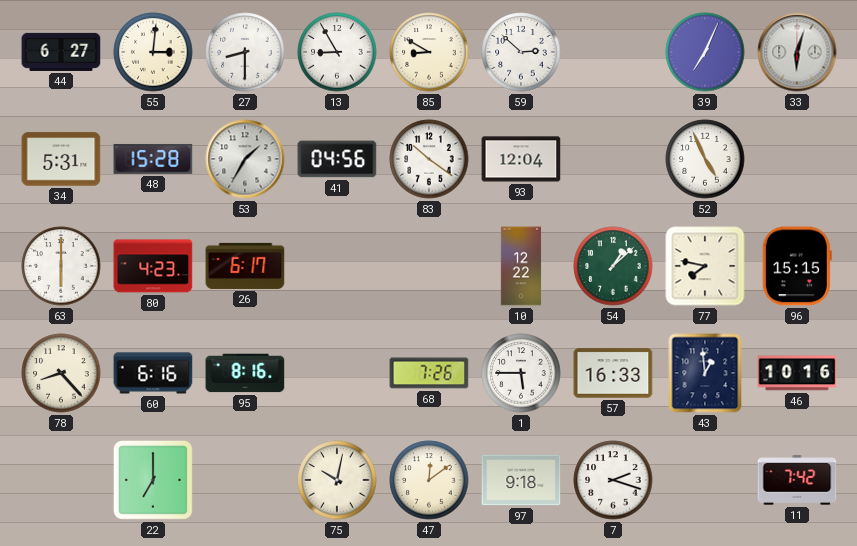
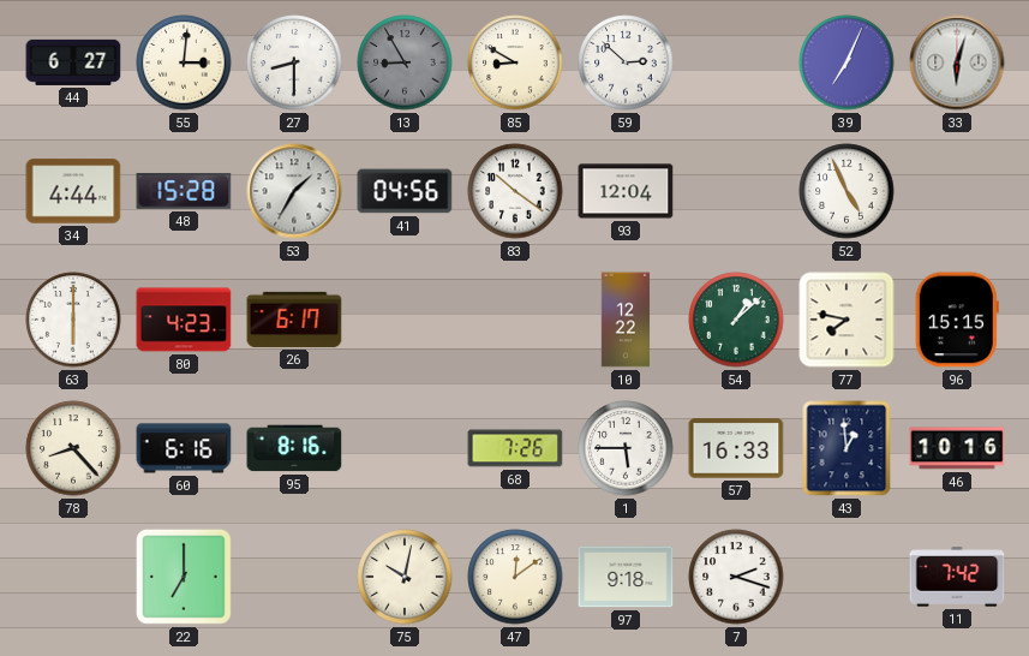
13 dial: white -> grey (405, 62)
34: 5:31 -> 4:44 (73, 191)
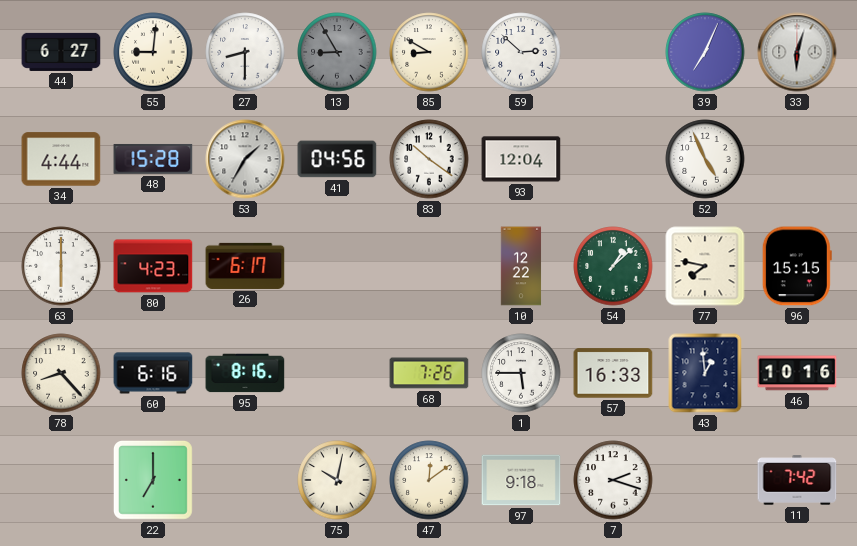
55: 3:01 -> 9:01 (153, 52)
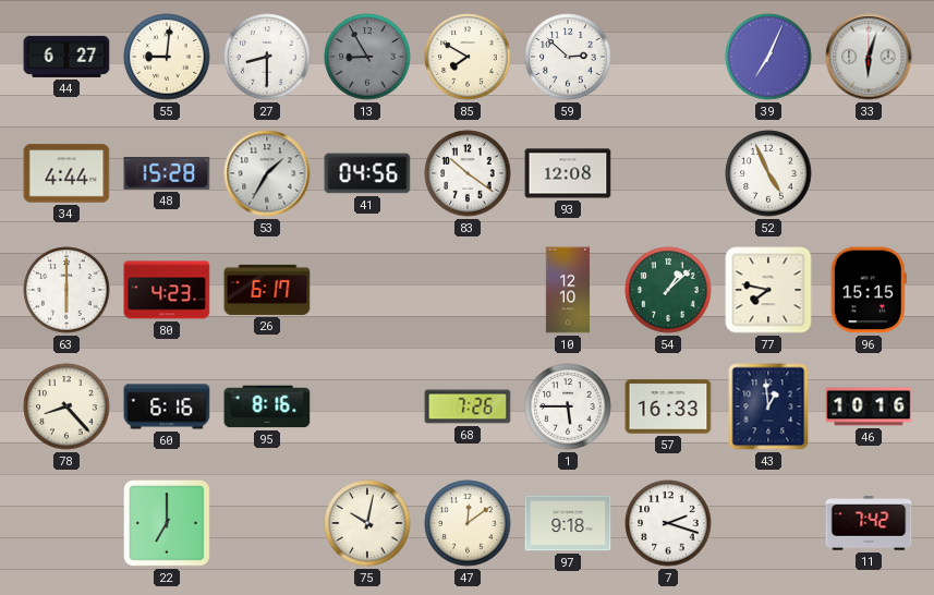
85: 8:50 -> 7:50 (468, 57)
93: 12:04 -> 12:08 (568, 173)
10: 12:22 -> 12:10 (568, 290)
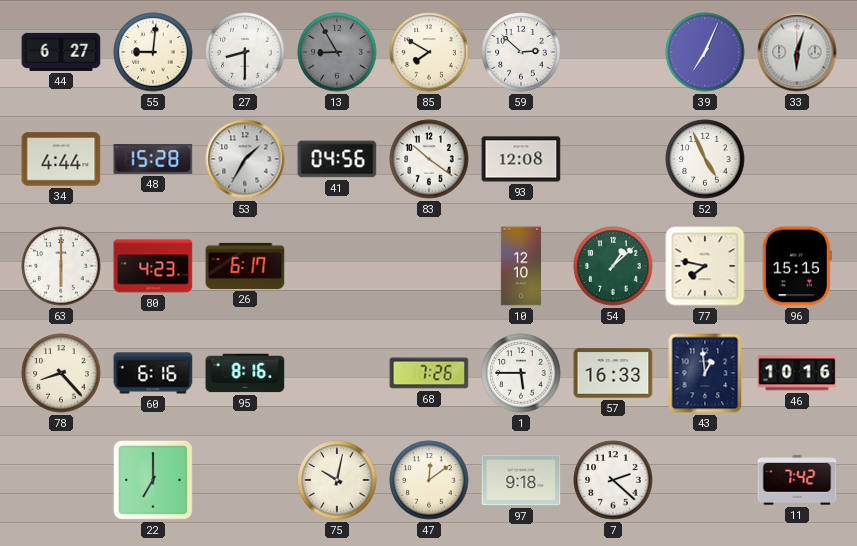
7: 2:18 -> 2:22 (613, 480)
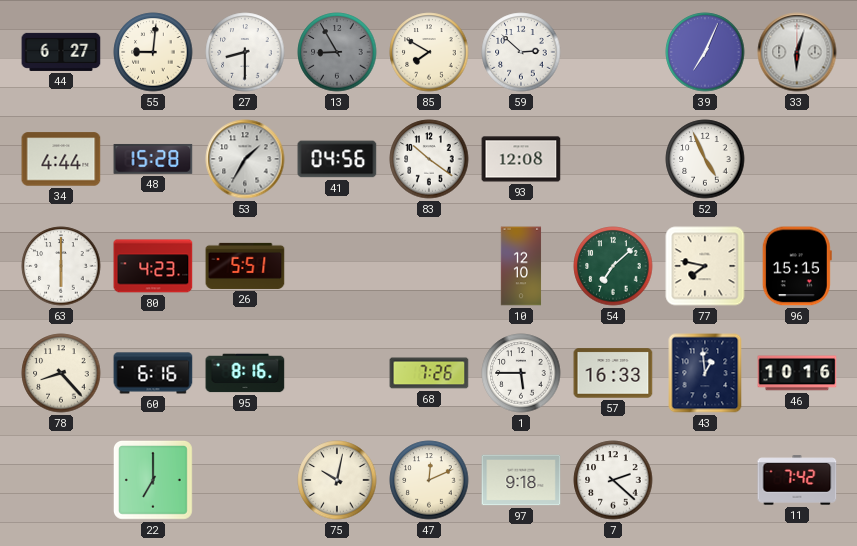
26: 6:17 -> 5:51 (245, 266)
54: 1:08 -> 7:08 (613, 266)
47: 12:09 -> 12:11 (429, 480)
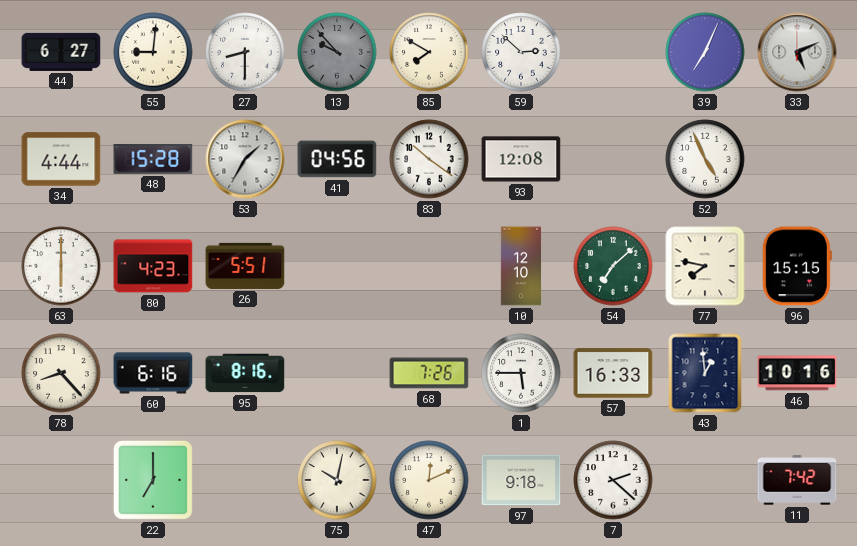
13: 8:55 -> 9:53 (337, 52)
33: 6:03 -> 5:11 (797, 52)
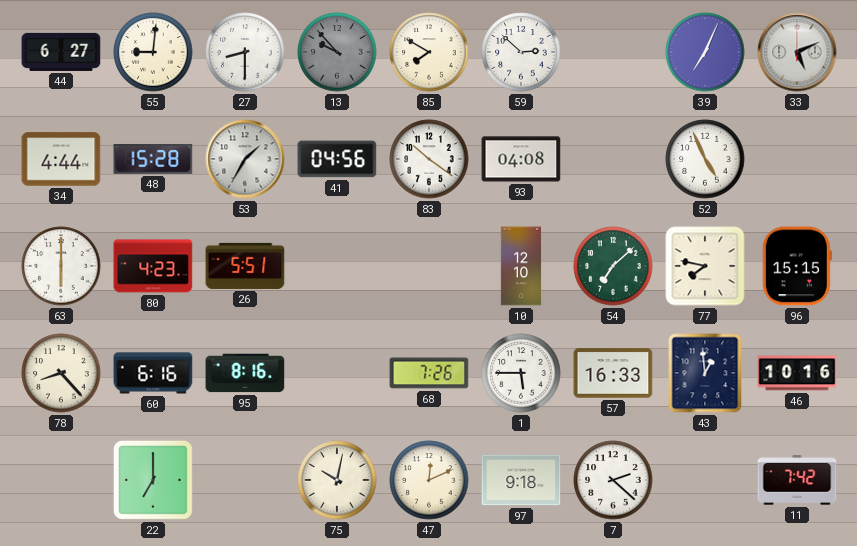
93: 12:08 -> 04:08 (521, 159)
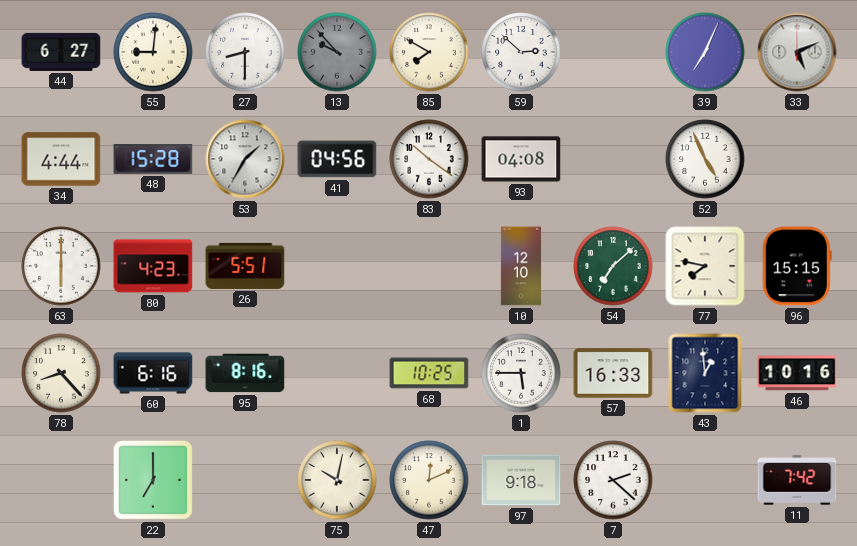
68: 7:26 -> 10:25 (429, 373)
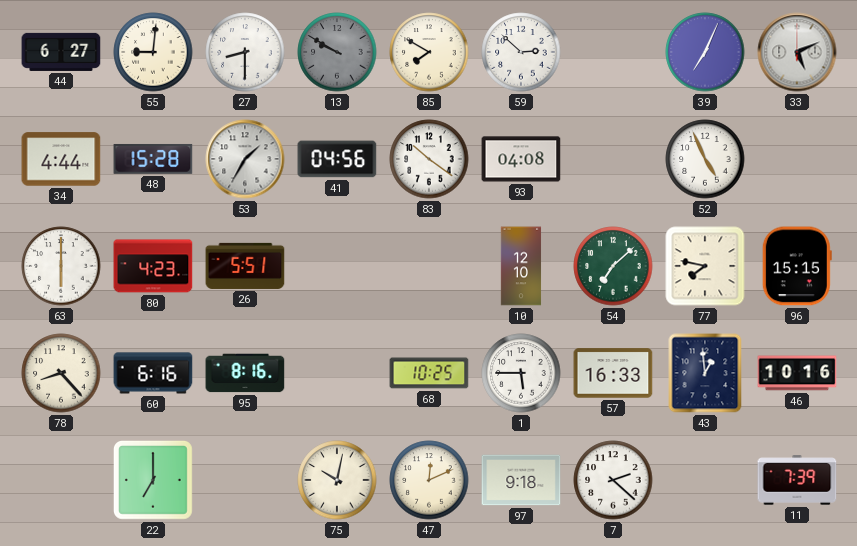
13: 9:53 -> 9:50 (337, 52)
11: 7:42 -> 7:39 (797, 480)
